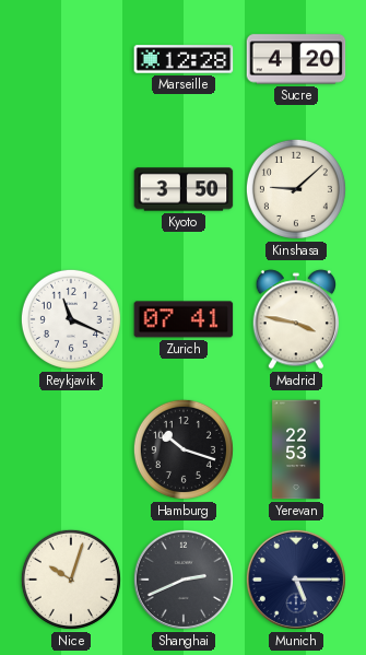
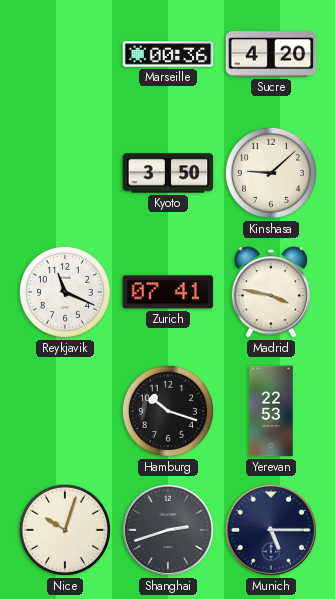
Marseille: 12:28 -> 00:36 (168, 54)
Shanghai: 2:41 -> 2:42 (168, 530)
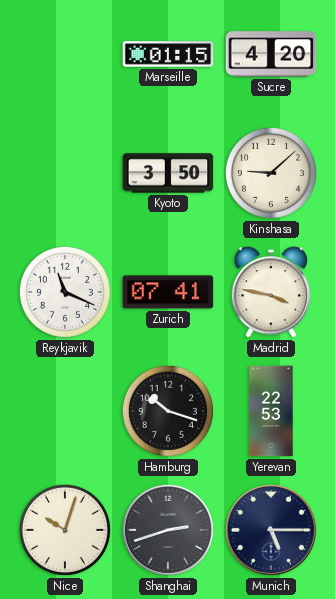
Marseille: 00:36 -> 01:15 (168, 54)
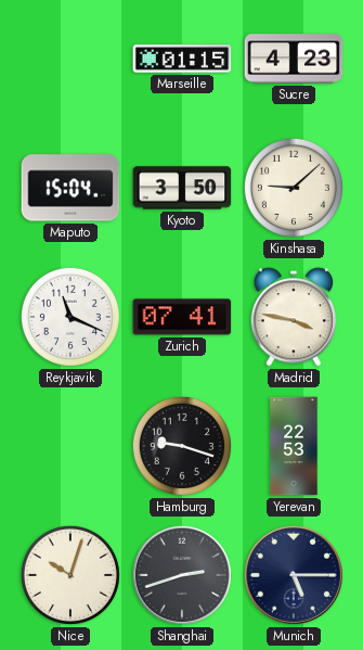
Sucre: 4:20 -> 4:23 (294, 59)
Maputo: none -> 15:04 (70, 188)
Hamburg: 10:18 -> 9:18 (182, 446)
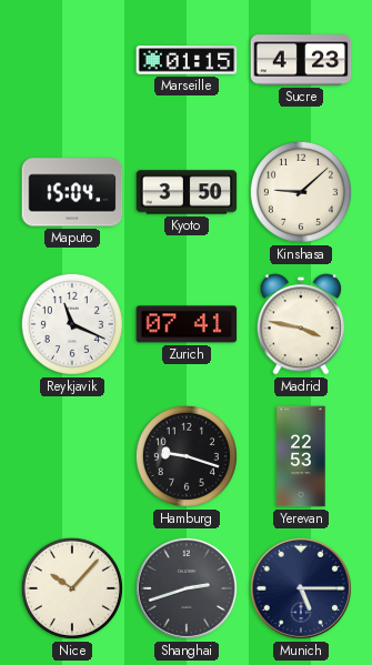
Nice: 10:03 -> 10:07 (72, 588)
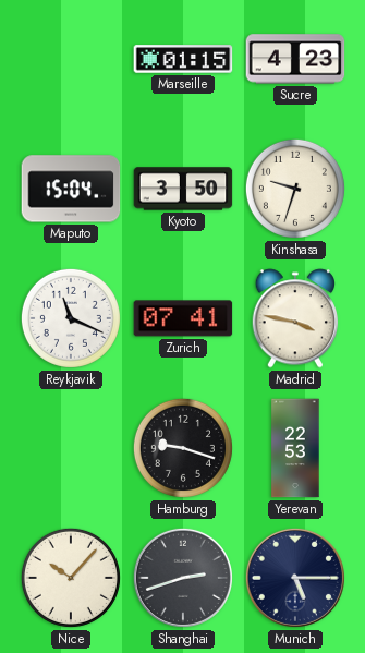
Kinshasa: 9:08 -> 9:33 (295, 189)
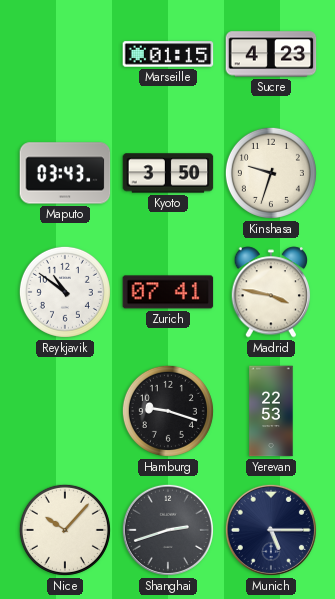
Maputo: 15:04 -> 03:43 (65, 173)
Reykjavik: 11:19 -> 10:51 (65, 292)
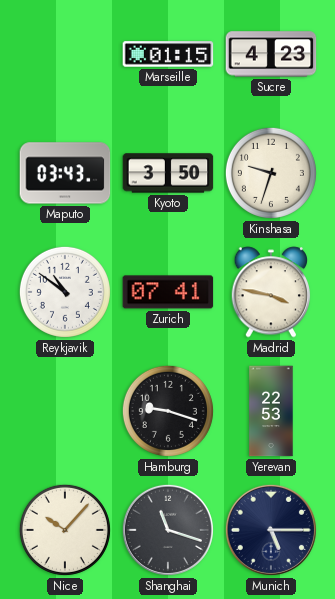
Shanghai: 2:42 -> 11:18 (168, 530)
